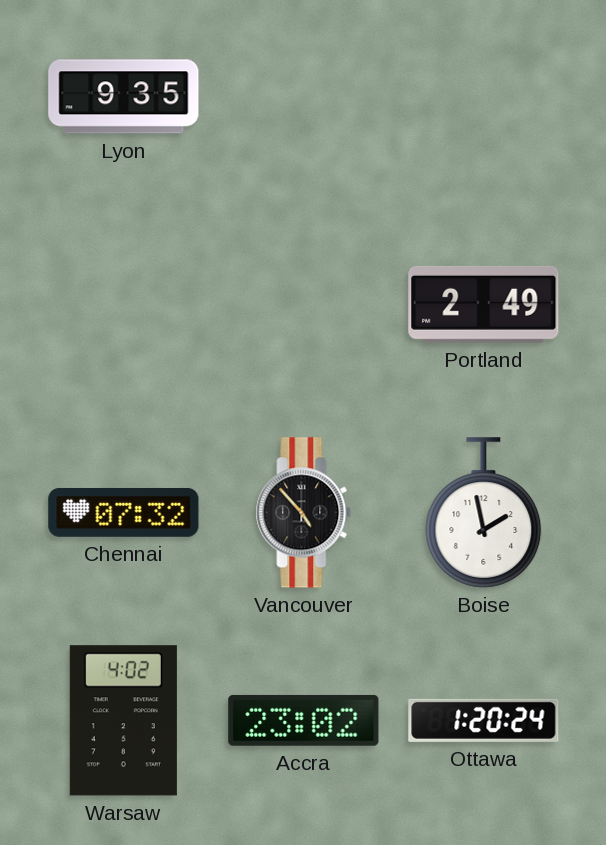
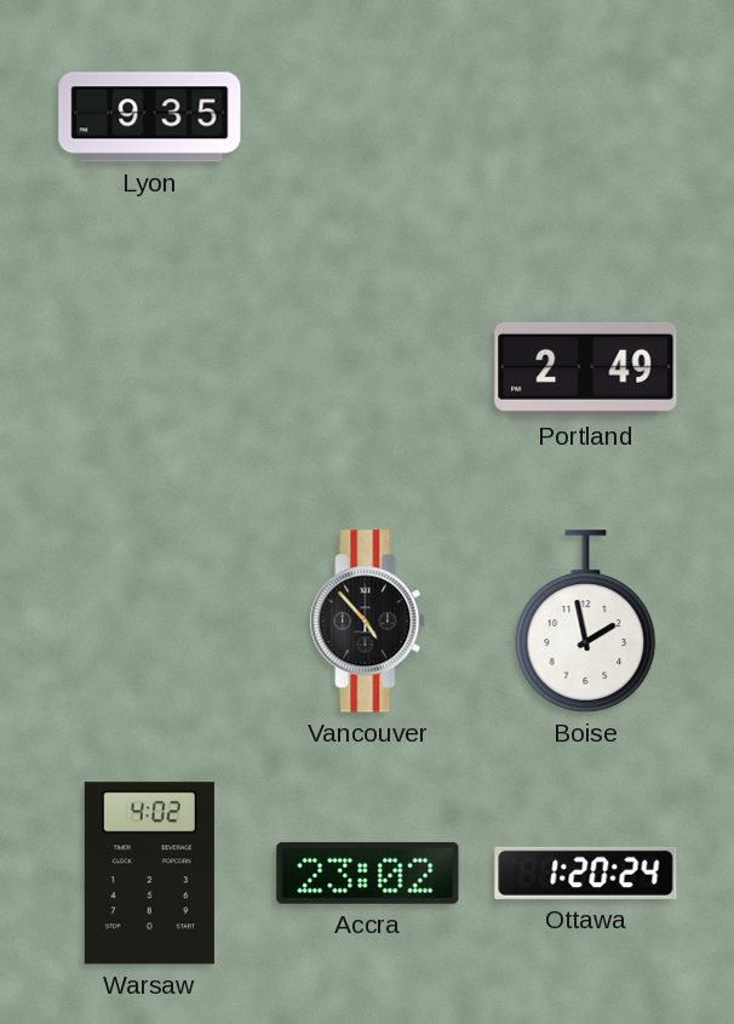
Chennai: 07:32 -> none (124, 512)
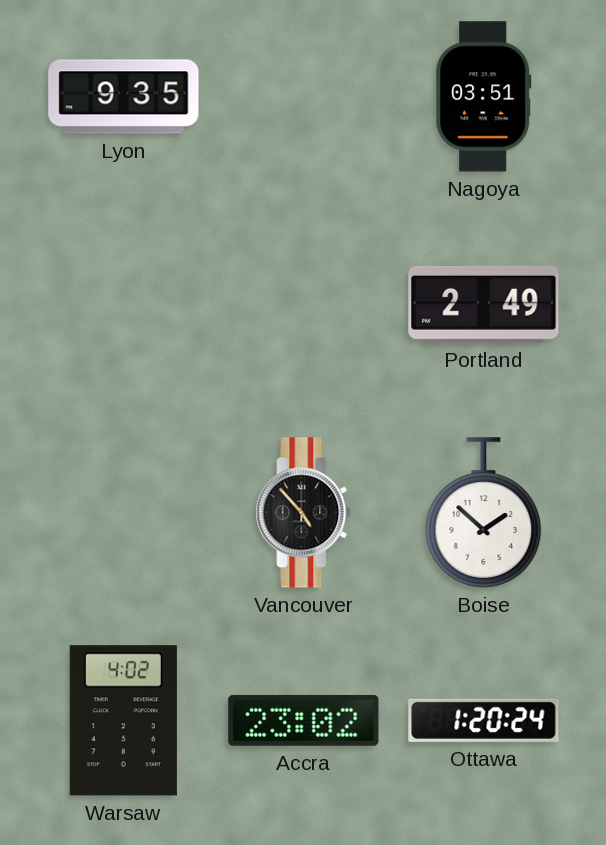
Nagoya: none -> 03:51 (484, 97)
Boise: 1:58 -> 1:52 (484, 513)
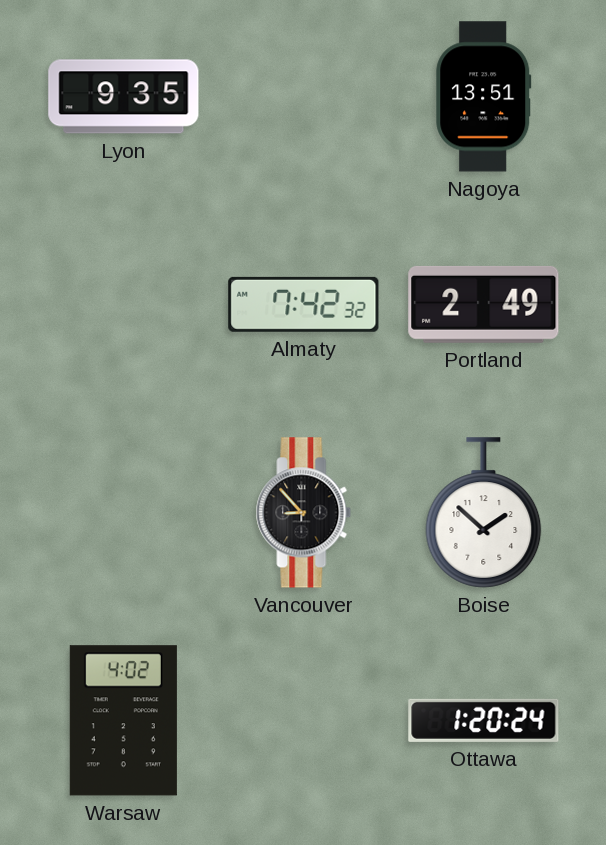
Nagoya: 03:51 -> 13:51 (484, 97)
Almaty: none -> 7:42 (304, 304)
Vancouver: 4:53 -> 8:53 (304, 513)
Accra: 23:02 -> none (304, 720)
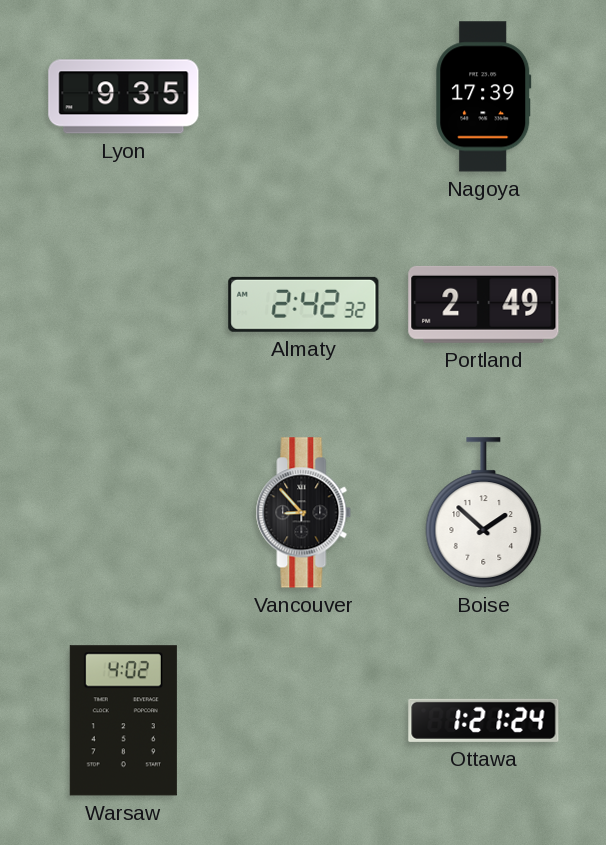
Nagoya: 13:51 -> 17:39 (484, 97)
Almaty: 7:42 -> 2:42 (304, 304)
Ottawa: 1:20 -> 1:21 (484, 720)
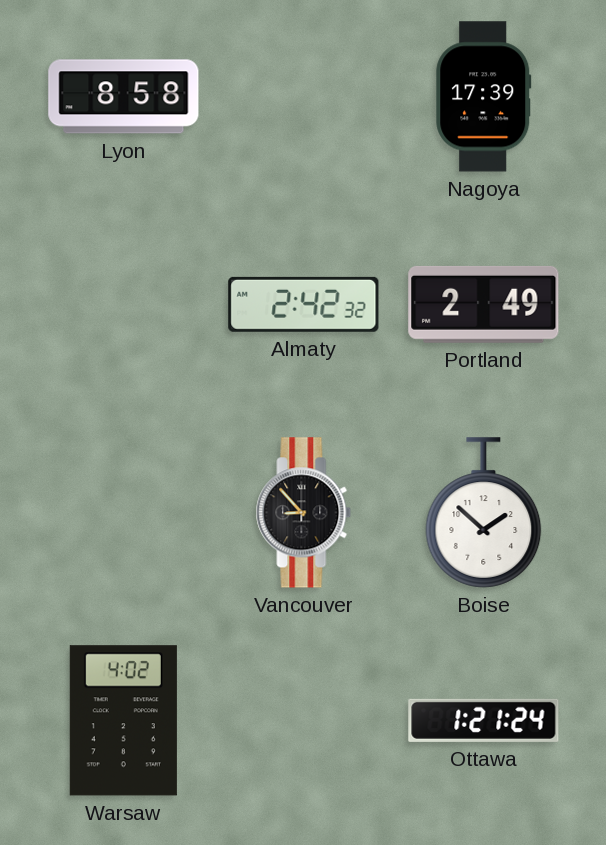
Lyon: 9:35 -> 8:58 (124, 97)
